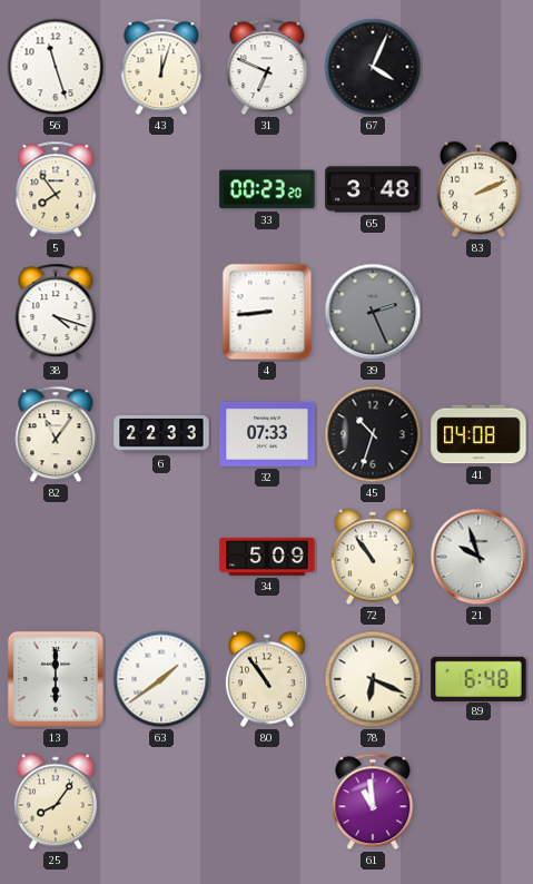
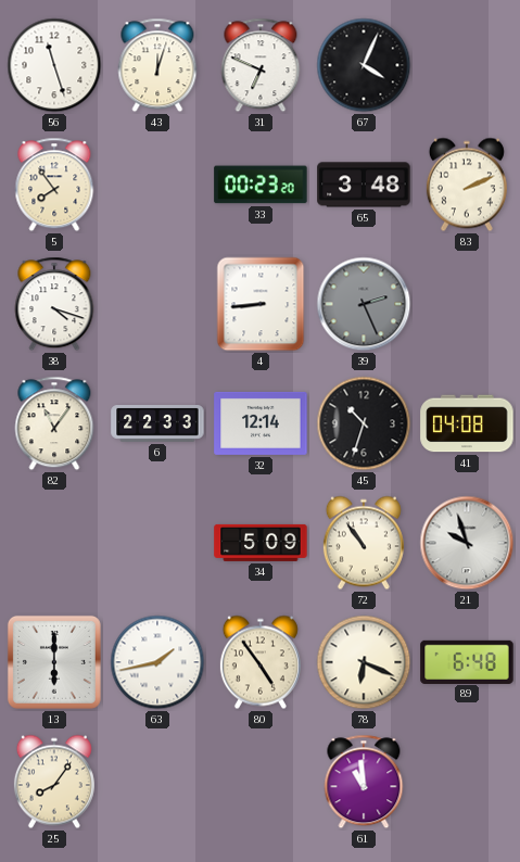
32: 07:33 -> 12:14 (261, 423)
63: 1:39 -> 1:43 (157, 662)
80: 10:54 -> 4:54 (261, 662)
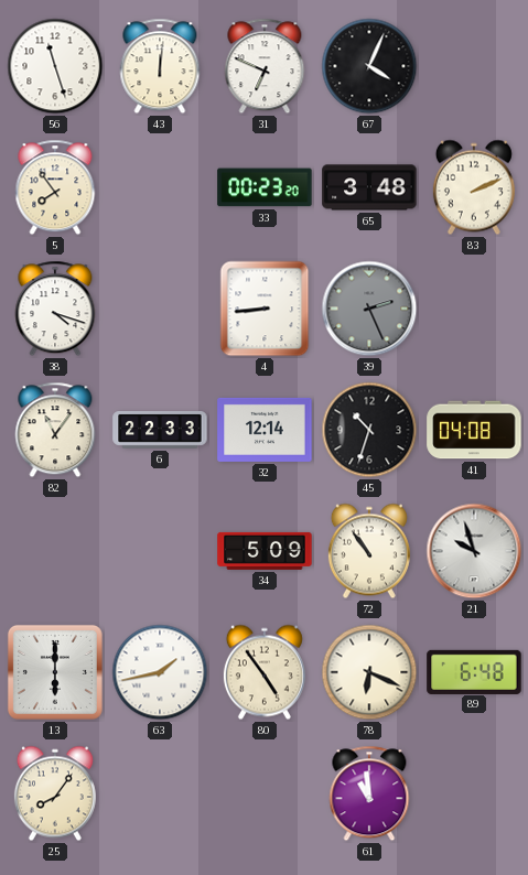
43: 12:03 -> 12:01 (160, 66)
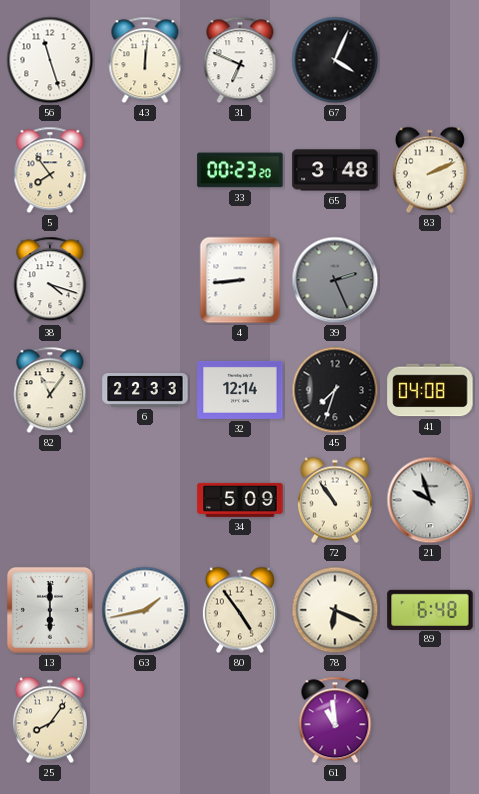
45: 10:33 -> 7:33 (335, 390)
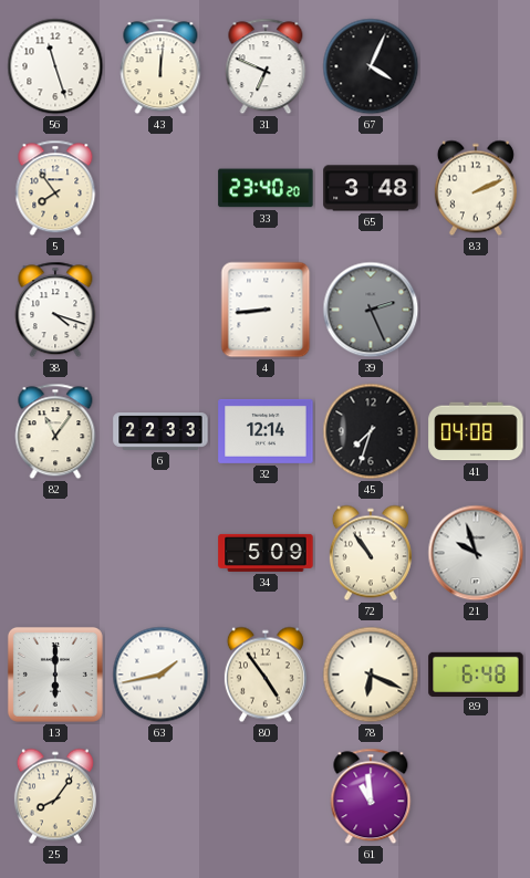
33: 00:23 -> 23:40 (266, 188)
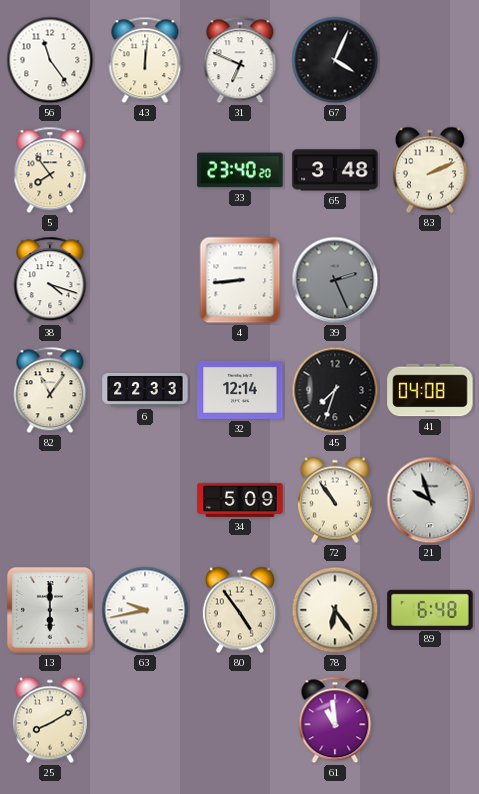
56: 11:27 -> 11:24 (50, 60)
63: 1:43 -> 9:43 (145, 610)
78: 6:19 -> 6:24 (335, 610)
25: 8:06 -> 8:10 (50, 720)
